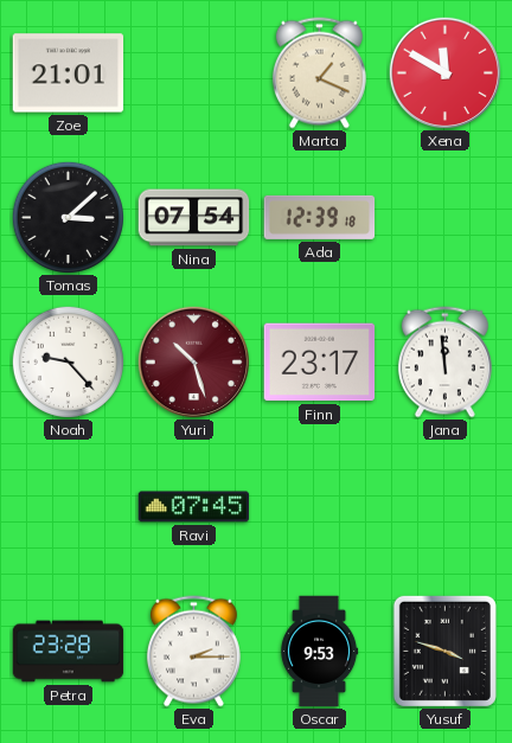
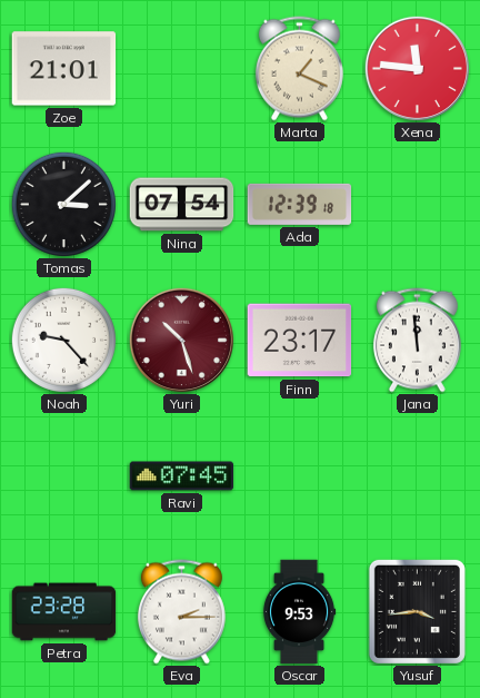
Xena: 11:50 -> 11:46 (417, 68)
Yusuf: 3:48 -> 3:44 (417, 611)
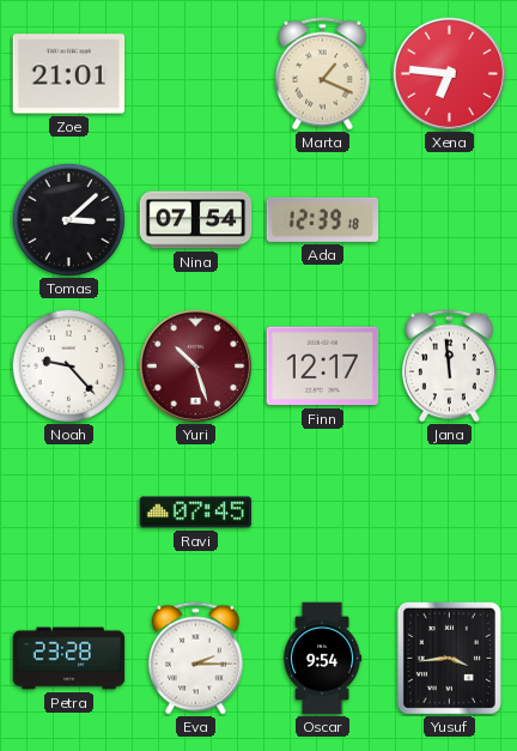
Xena: 11:46 -> 6:46 (449, 73)
Finn: 23:17 -> 12:17 (323, 367)
Oscar: 9:53 -> 9:54 (322, 659)
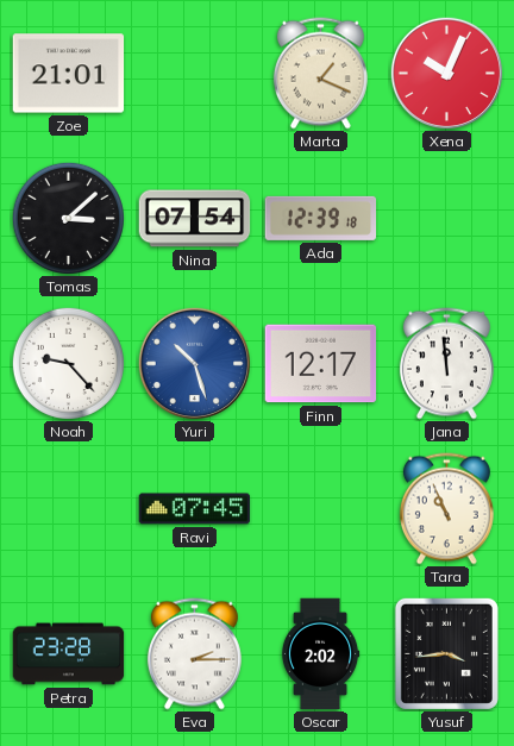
Xena: 6:46 -> 10:04 (446, 73)
Yuri dial: burgundy -> blue (194, 363)
Tara: none -> 10:56 (446, 509)
Oscar: 9:54 -> 2:02 (320, 654)
